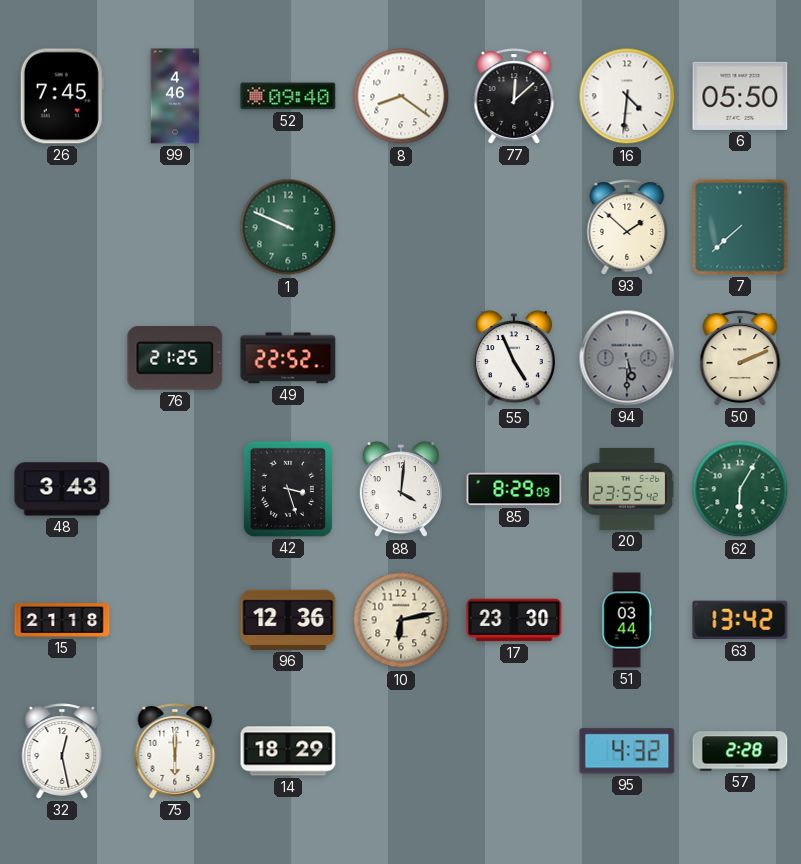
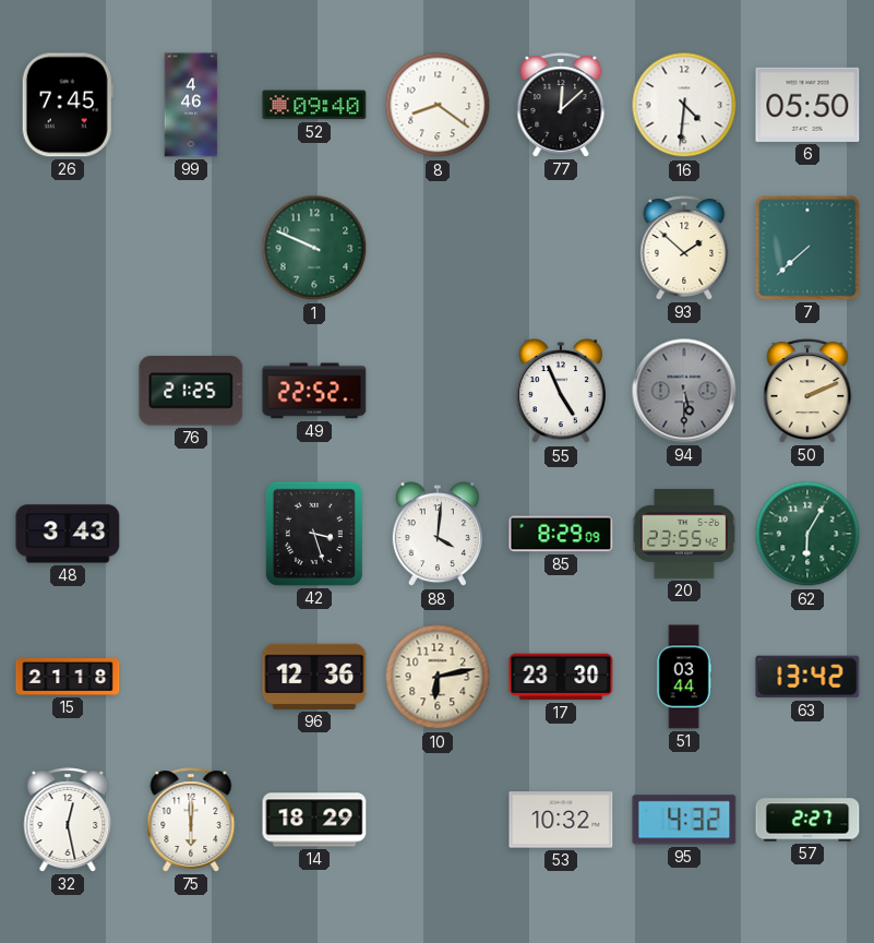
53: none -> 10:32 (561, 820)
57: 2:28 -> 2:27 (807, 820)
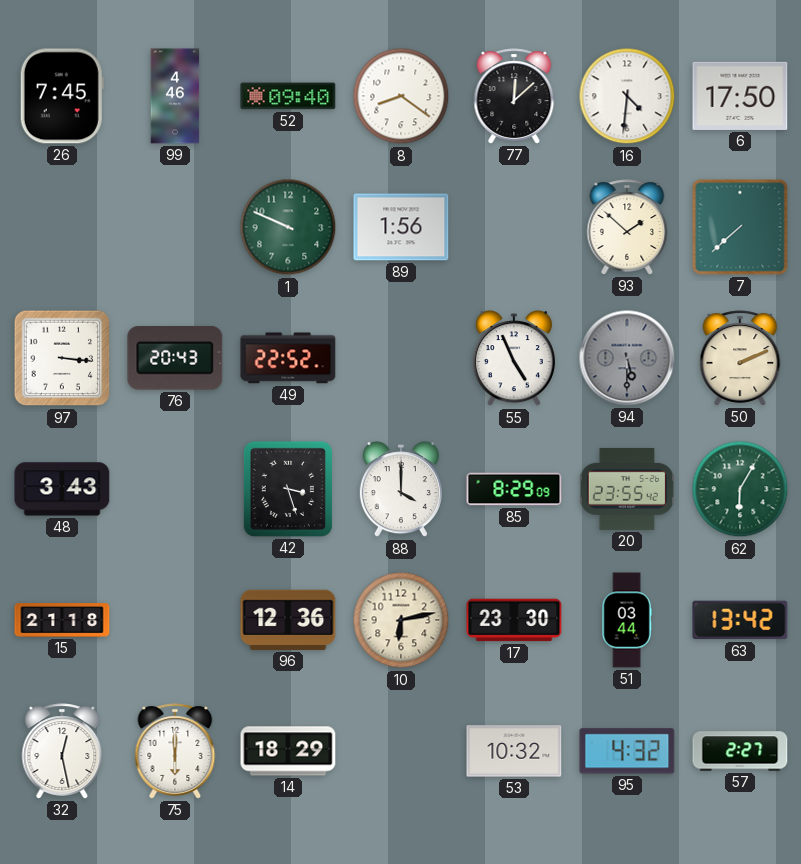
6: 05:50 -> 17:50 (740, 96)
89: none -> 1:56 (401, 227)
97: none -> 3:16 (62, 358)
76: 21:25 -> 20:43 (175, 358)
88: 4:01 -> 4:00 (401, 490)
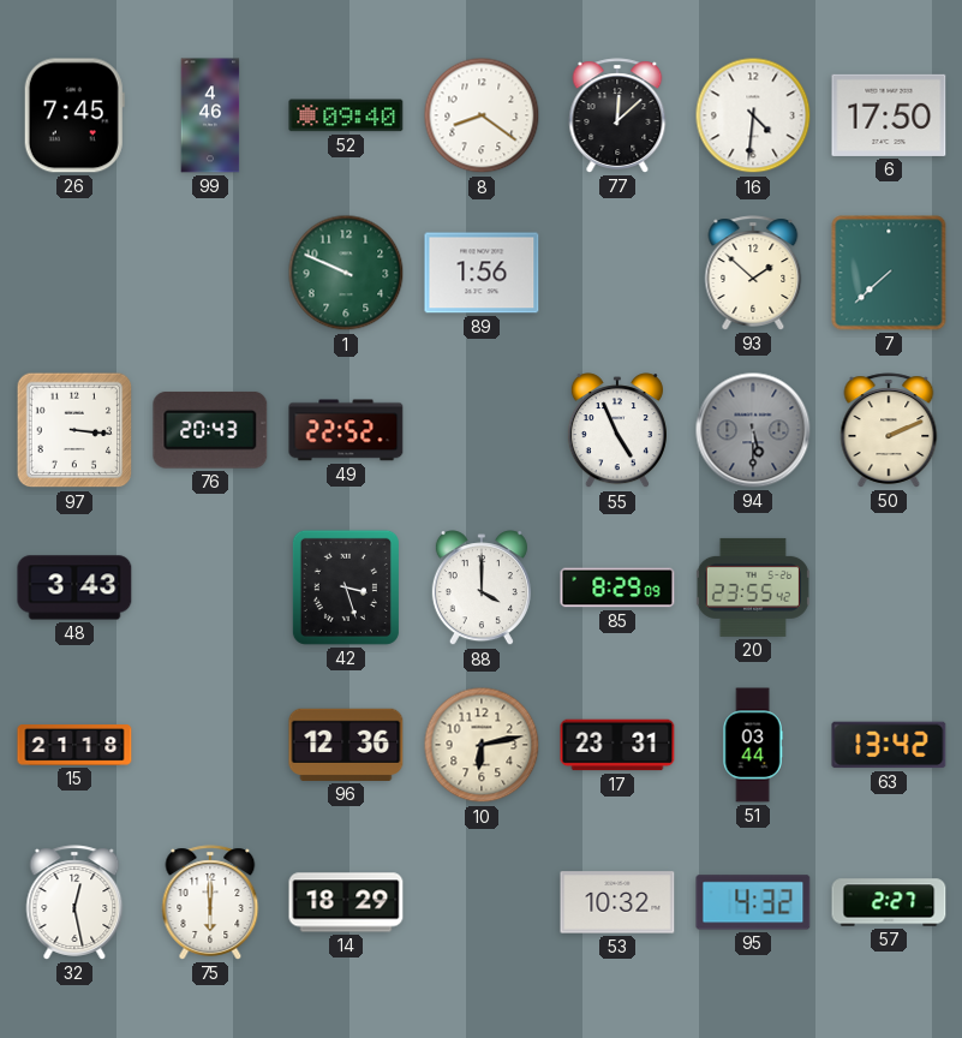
62: 6:05 -> none (740, 489)
17: 23:30 -> 23:31 (617, 745)
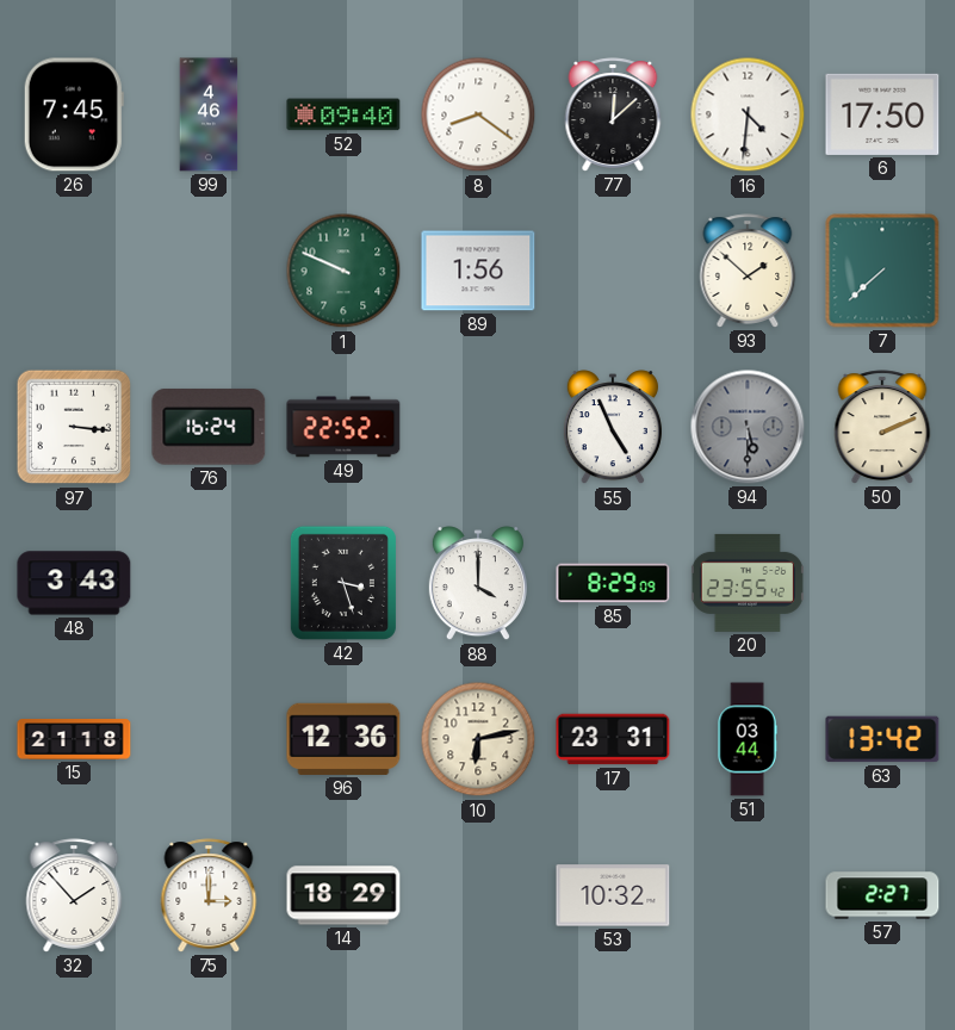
76: 20:43 -> 16:24 (209, 427)
32: 12:28 -> 1:53 (74, 895)
75: 6:00 -> 3:00 (209, 895)
95: 4:32 -> none (753, 902)
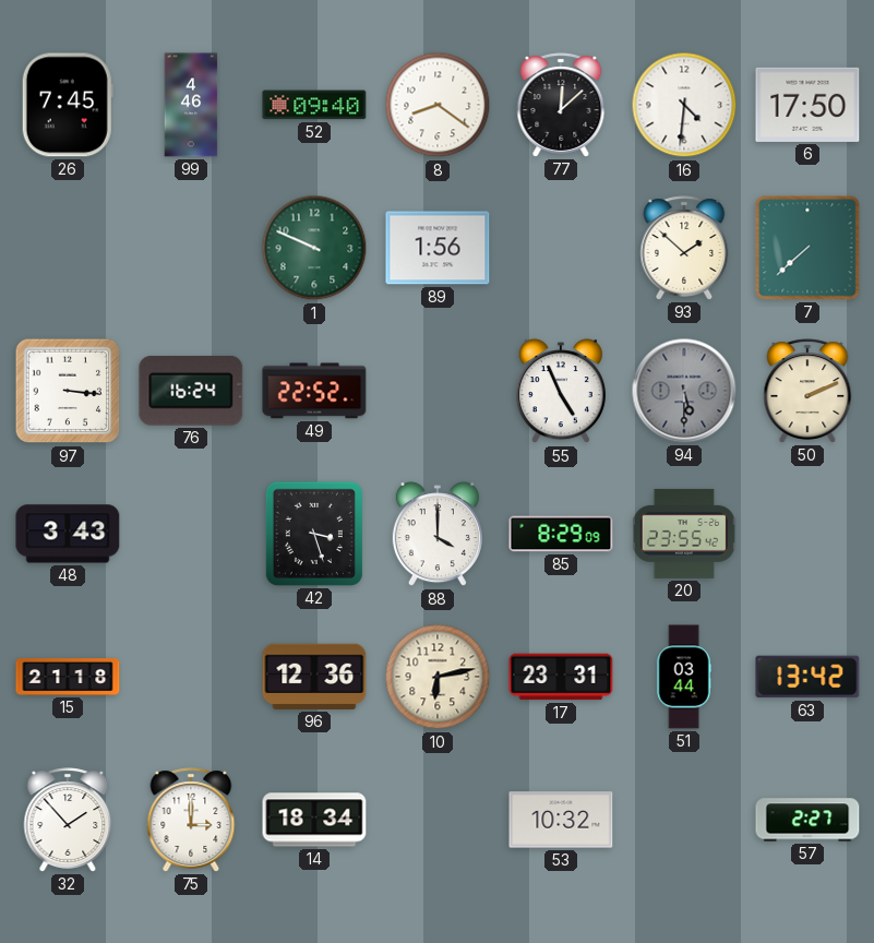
14: 18:29 -> 18:34 (314, 820)
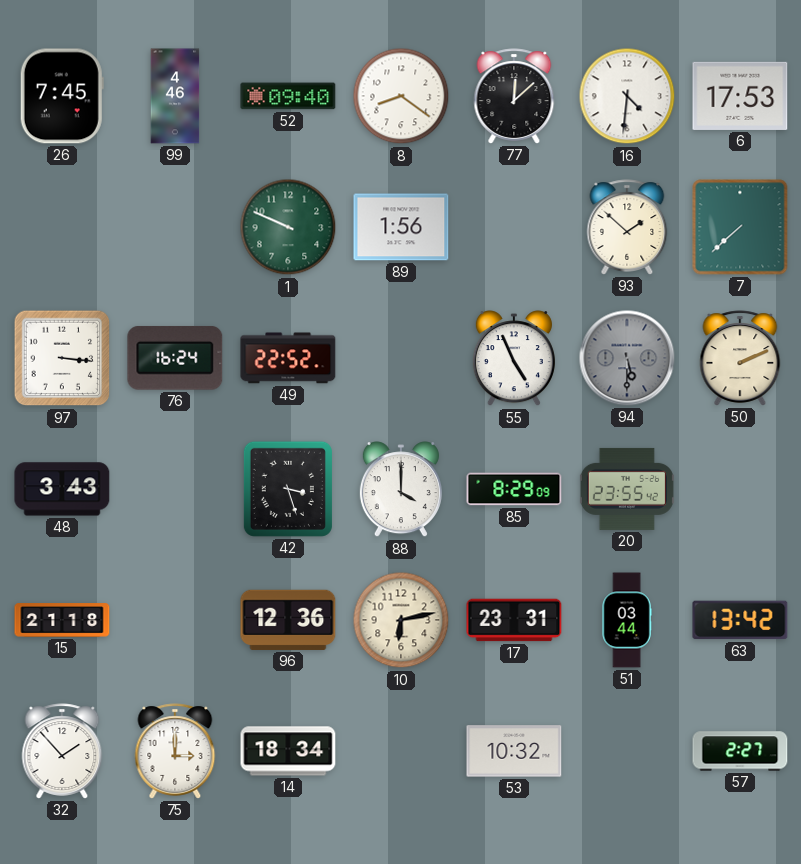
6: 17:50 -> 17:53 (740, 96)
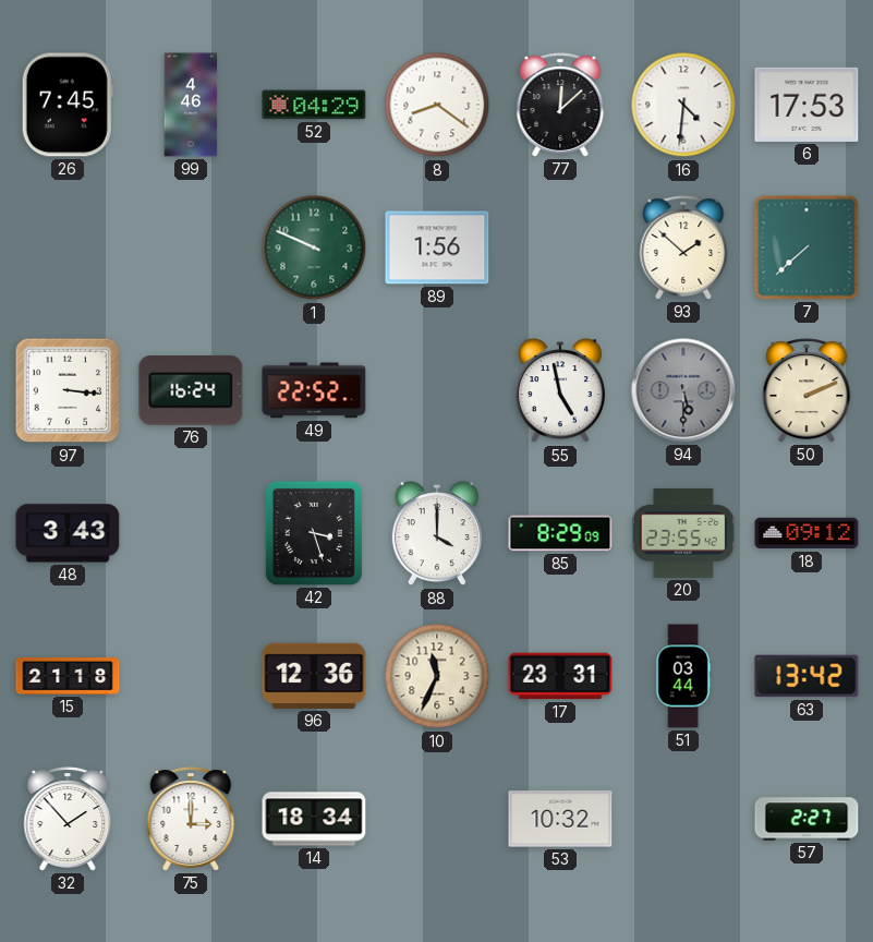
52: 09:40 -> 04:29 (314, 105)
55: 4:56 -> 4:58 (560, 391)
18: none -> 09:12 (807, 533)
10: 6:13 -> 11:34 (437, 676)
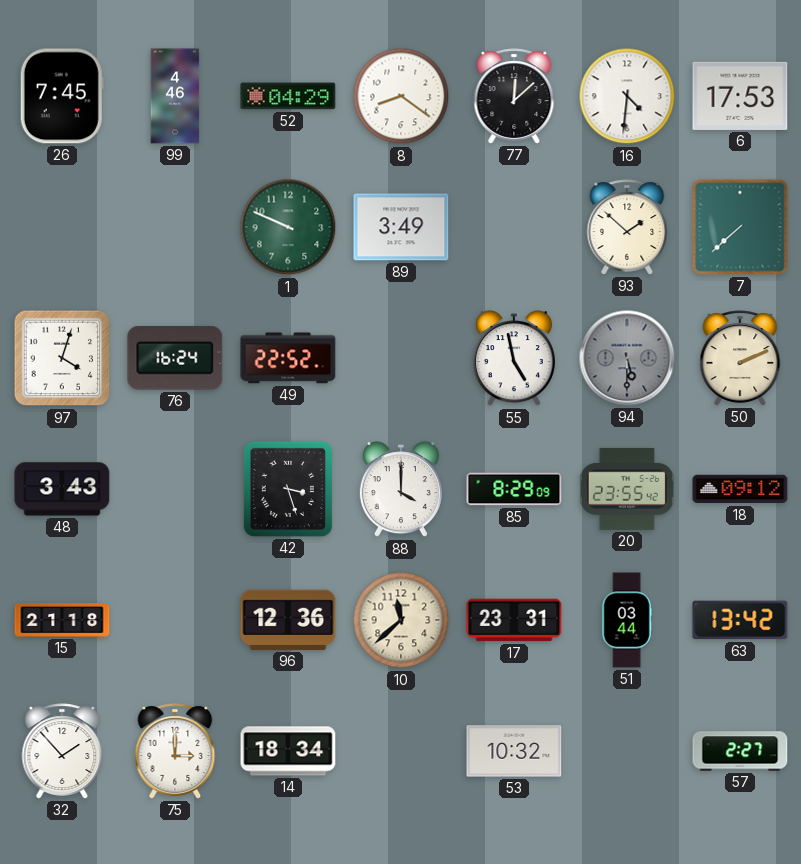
89: 1:56 -> 3:49 (401, 227)
97: 3:16 -> 4:03 (62, 358)
10: 11:34 -> 11:38 (401, 620)
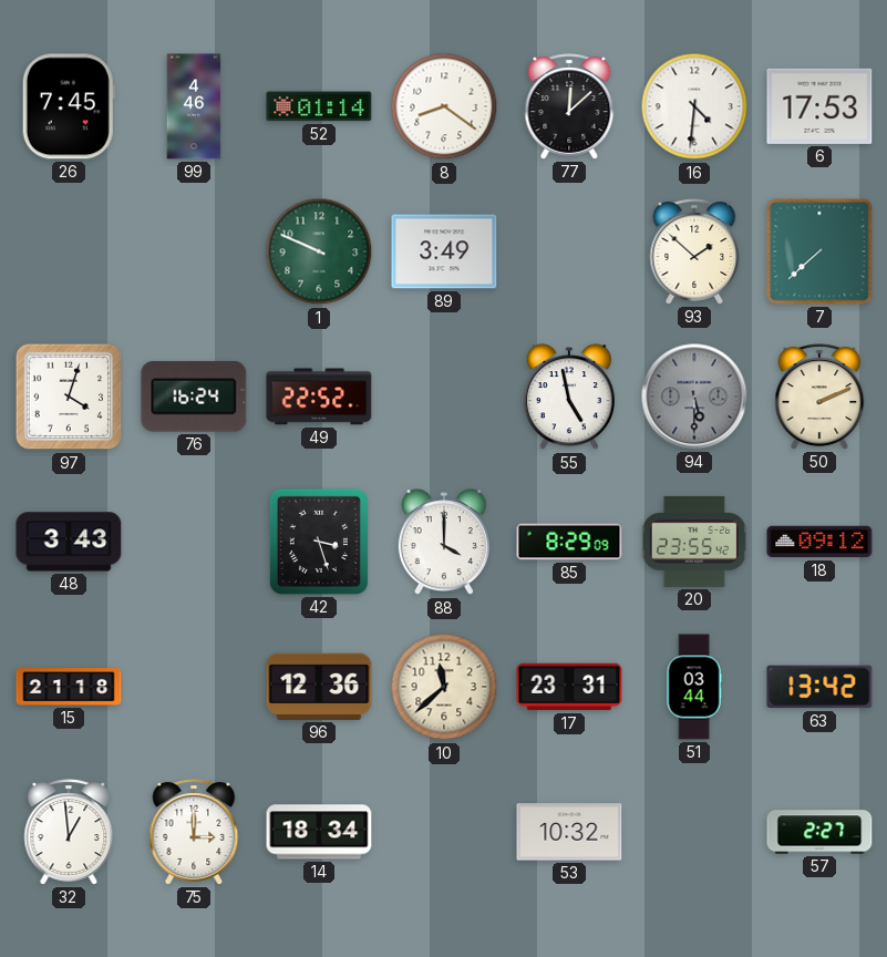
52: 04:29 -> 01:14 (319, 106)
32: 1:53 -> 12:59 (69, 832)
